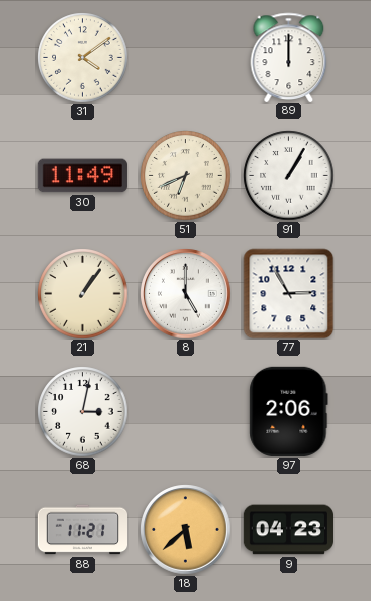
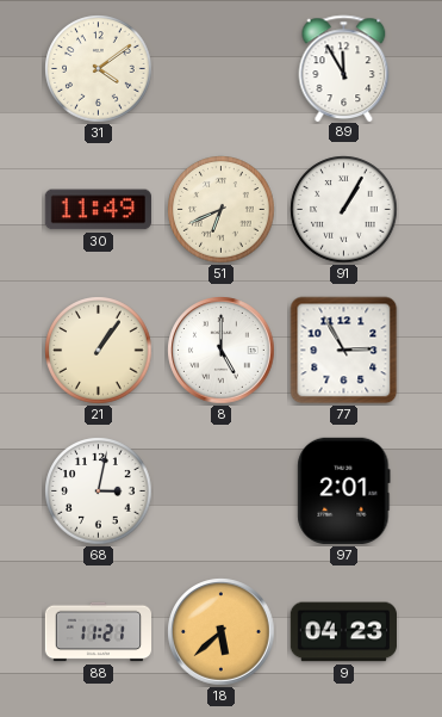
89: 12:00 -> 11:55 (344, 68)
97: 2:06 -> 2:01 (344, 490)
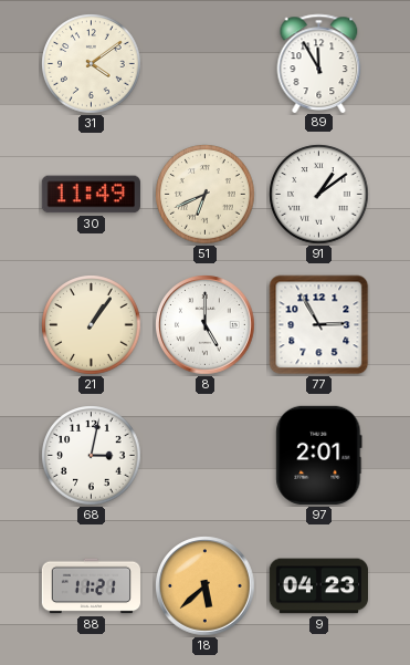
91: 1:05 -> 1:09 (319, 195)
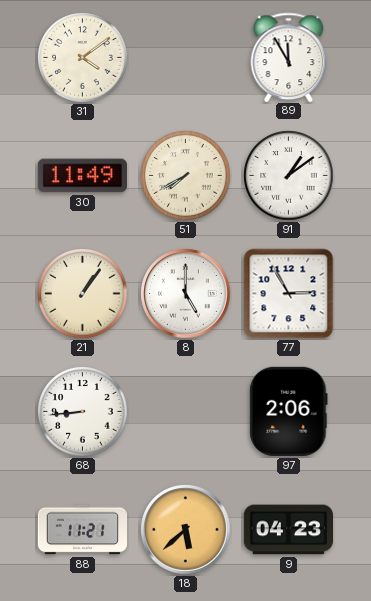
51: 6:41 -> 7:40 (186, 176)
68: 3:02 -> 8:44 (83, 412)
97: 2:01 -> 2:06 (289, 411)
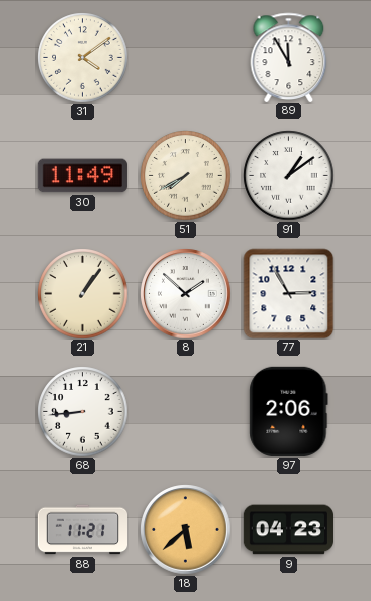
8: 5:00 -> 1:52 (186, 294)
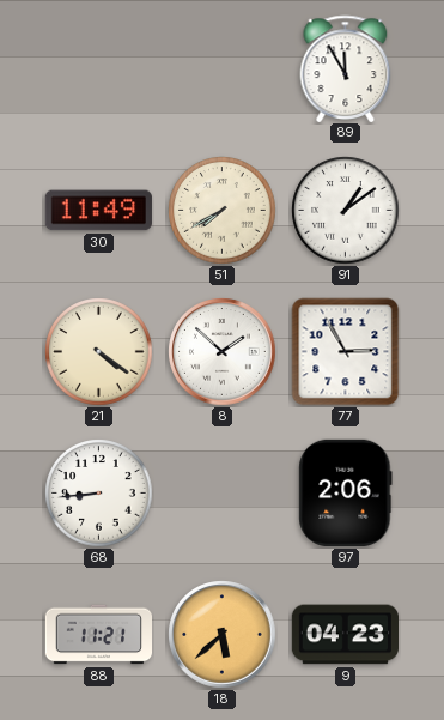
31: 4:09 -> none (83, 58)
21: 1:06 -> 4:21 (99, 352)
